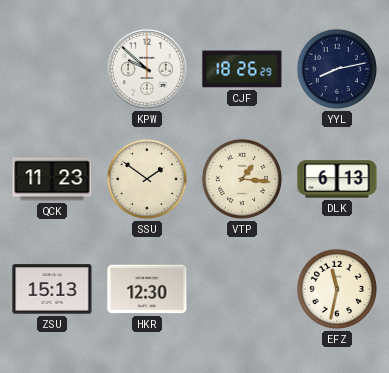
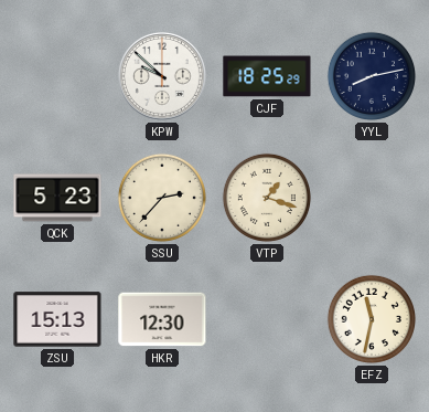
CJF: 18:26 -> 18:25 (267, 76)
QCK: 11:23 -> 5:23 (57, 198)
SSU: 1:51 -> 2:37 (162, 198)
VTP: 1:16 -> 1:18 (267, 198)
DLK: 6:13 -> none (337, 179)
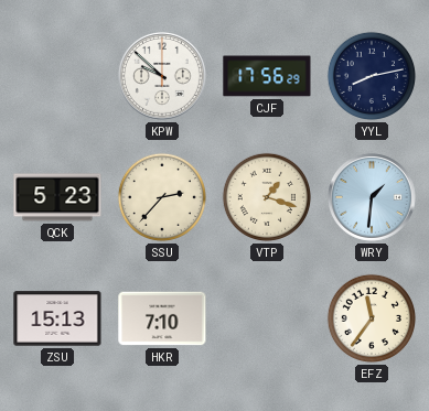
CJF: 18:25 -> 17:56 (267, 76)
WRY: none -> 1:31 (372, 197)
HKR: 12:30 -> 7:10 (162, 318)
EFZ: 11:32 -> 11:36 (372, 318)
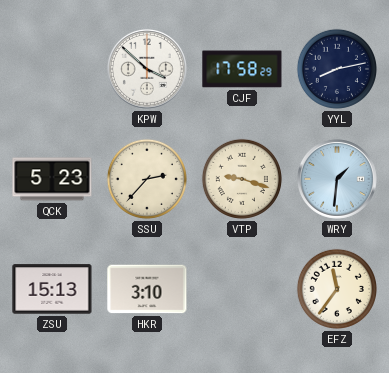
KPW: 9:52 -> 3:52 (147, 69)
CJF: 17:56 -> 17:58 (242, 69)
VTP: 1:18 -> 9:18 (242, 179)
HKR: 7:10 -> 3:10 (147, 289)
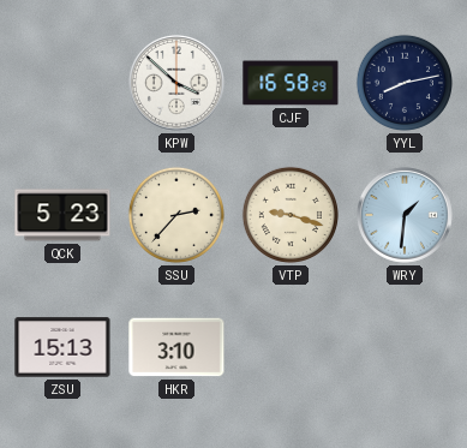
CJF: 17:58 -> 16:58 (291, 83)
EFZ: 11:36 -> none (337, 289)
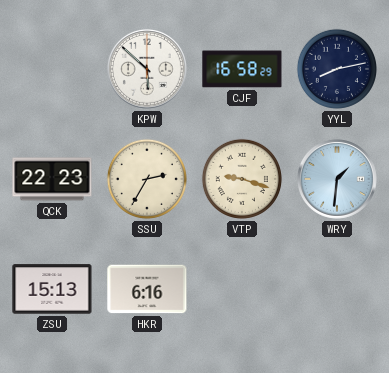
KPW: 3:52 -> 5:52 (147, 69)
QCK: 5:23 -> 22:23 (52, 179)
SSU: 2:37 -> 2:35 (147, 179)
HKR: 3:10 -> 6:16 (147, 289)
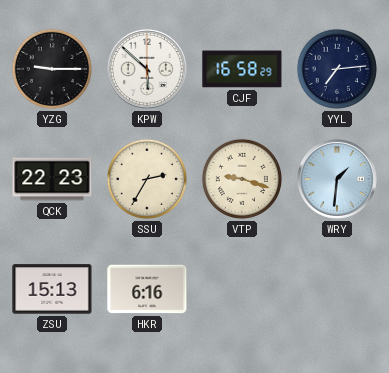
YZG: none -> 9:15 (52, 69)
YYL: 8:13 -> 7:14 (337, 69)
